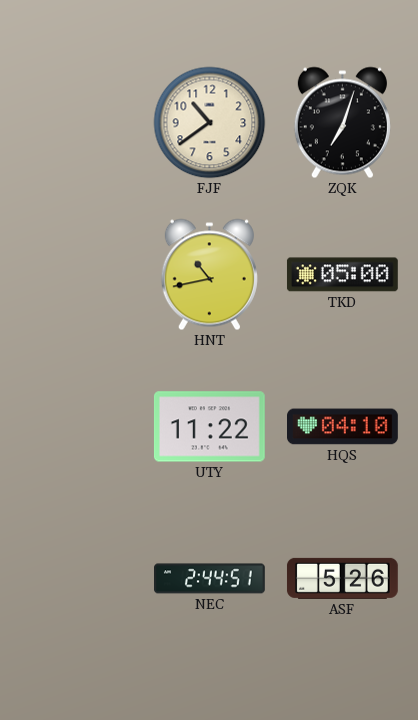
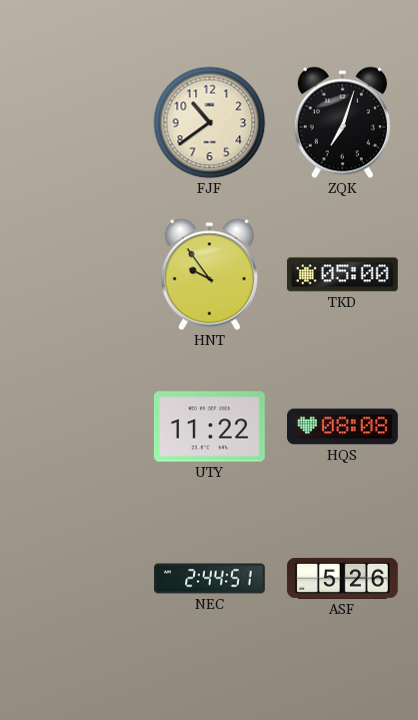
HNT: 10:43 -> 9:54 (209, 275)
HQS: 04:10 -> 08:08 (343, 427)
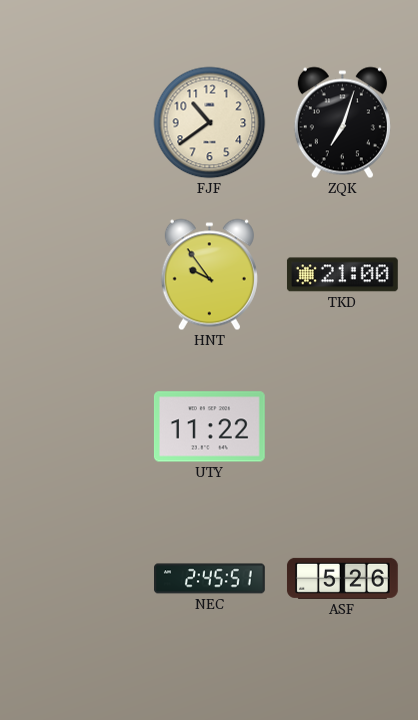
TKD: 05:00 -> 21:00 (342, 275)
HQS: 08:08 -> none (343, 427)
NEC: 2:44 -> 2:45 (210, 579)
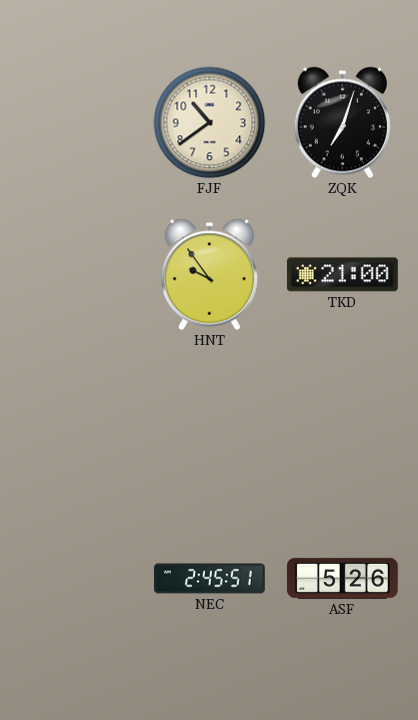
UTY: 11:22 -> none (209, 427)
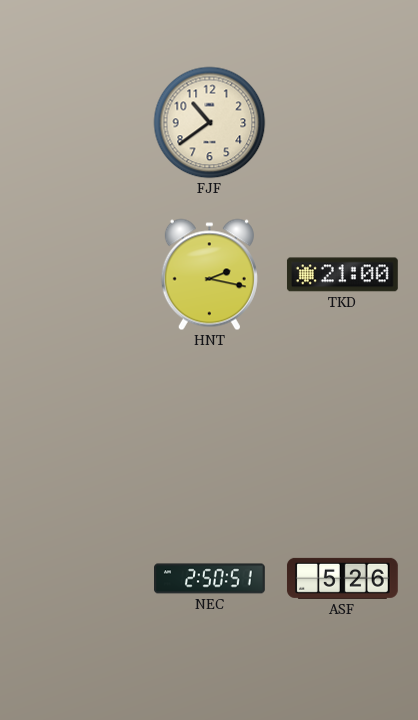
ZQK: 7:03 -> none (342, 123)
HNT: 9:54 -> 2:17 (209, 275)
NEC: 2:45 -> 2:50 (210, 579)
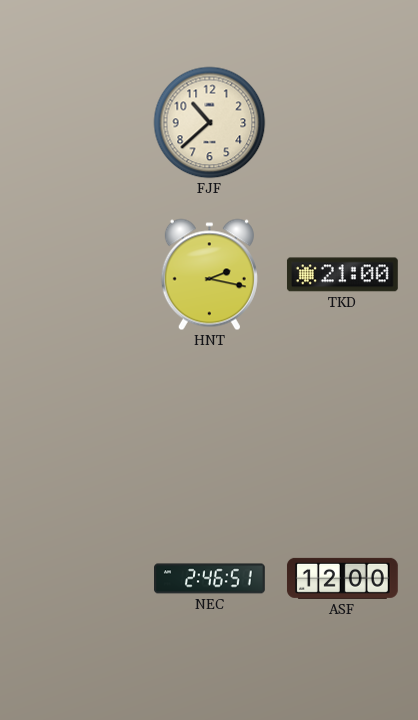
FJF: 10:39 -> 10:38 (210, 123)
NEC: 2:50 -> 2:46 (210, 579)
ASF: 5:26 -> 12:00 (342, 578)
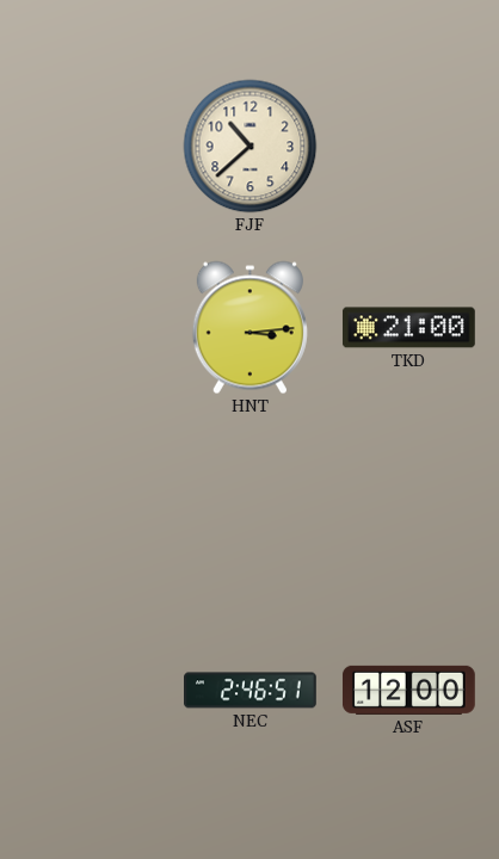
HNT: 2:17 -> 3:14 (249, 328)
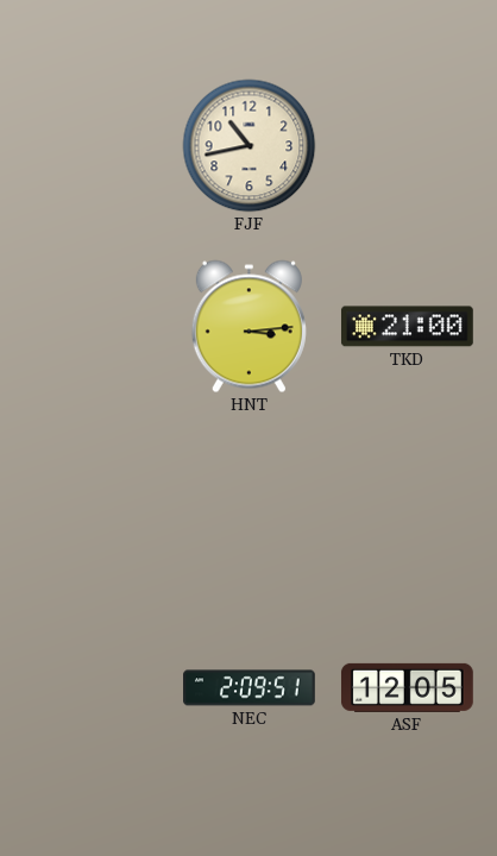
FJF: 10:38 -> 10:43 (250, 146)
NEC: 2:46 -> 2:09 (250, 688)
ASF: 12:00 -> 12:05 (407, 687)
